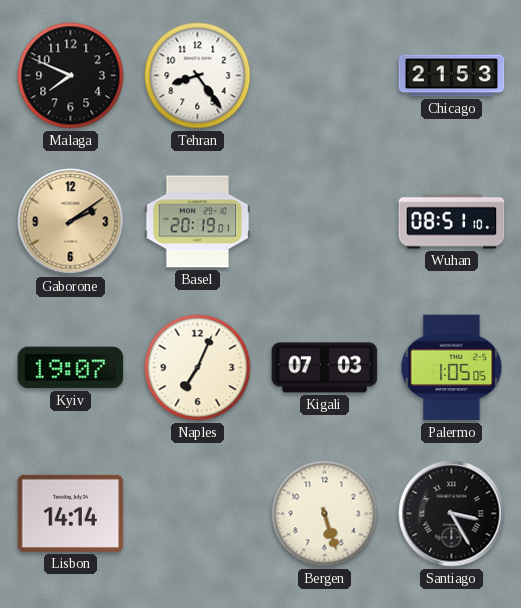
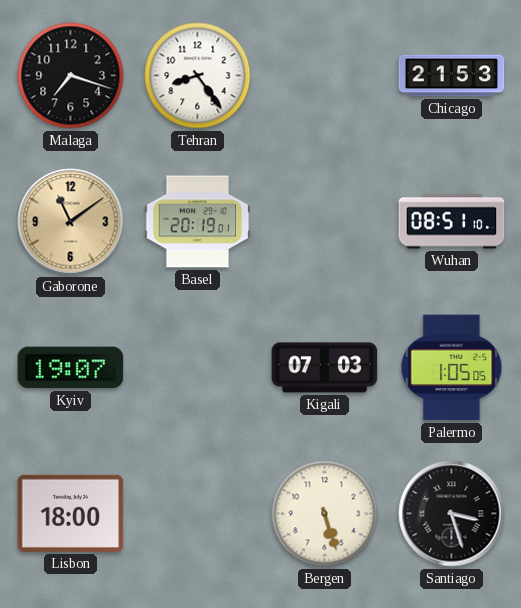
Malaga: 7:49 -> 7:18 (71, 76)
Gaborone: 2:09 -> 11:09 (71, 222)
Naples: 7:04 -> none (198, 368)
Lisbon: 14:14 -> 18:00 (71, 513)
Santiago: 3:25 -> 3:27 (452, 514)
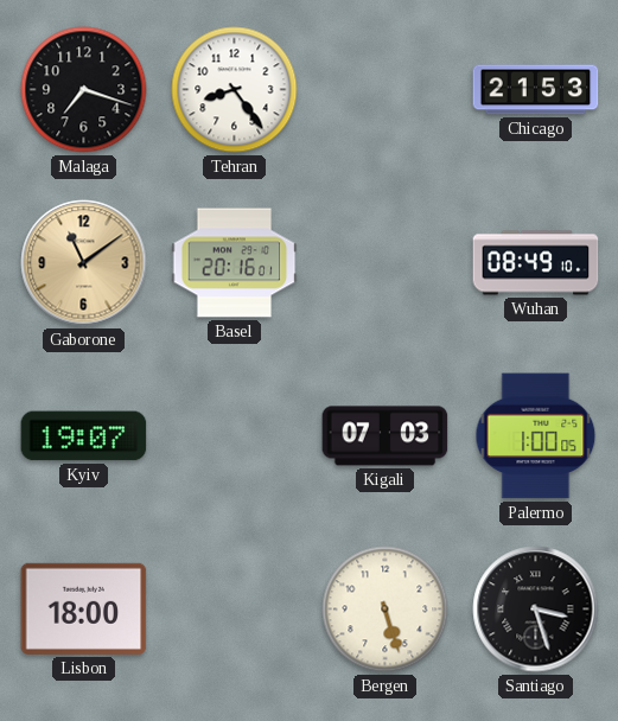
Basel: 20:19 -> 20:16 (235, 263)
Wuhan: 08:51 -> 08:49 (536, 263)
Palermo: 1:05 -> 1:00 (536, 436)
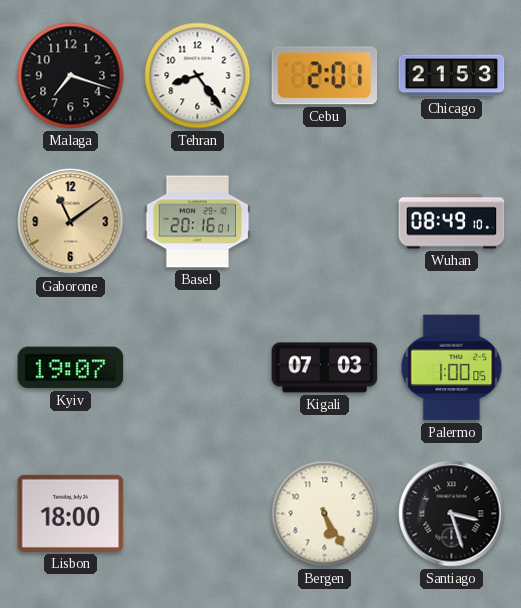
Cebu: none -> 2:01 (325, 76)
Bergen: 5:27 -> 5:25 (325, 514)
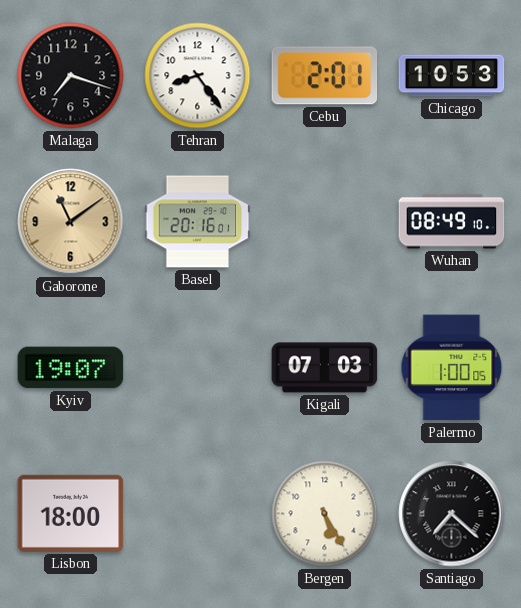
Chicago: 21:53 -> 10:53 (452, 76)
Santiago: 3:27 -> 7:22 (452, 514)
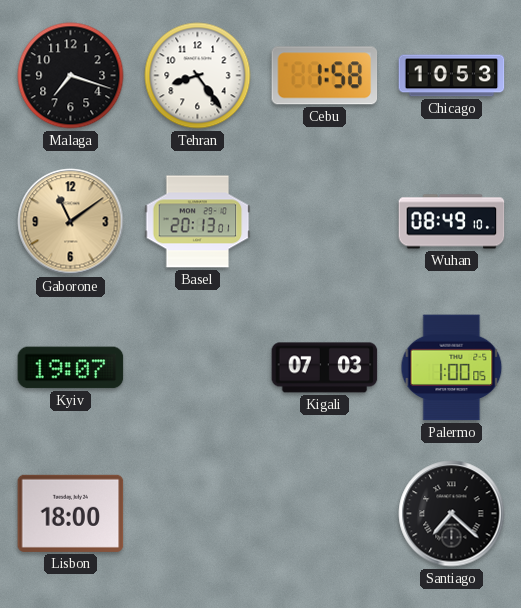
Cebu: 2:01 -> 1:58 (325, 76)
Basel: 20:16 -> 20:13 (198, 222)
Bergen: 5:25 -> none (325, 514)
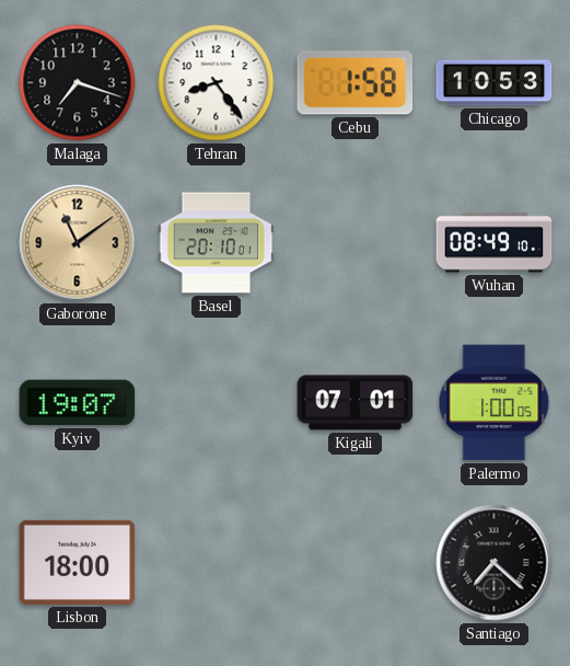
Basel: 20:13 -> 20:10 (217, 243)
Kigali: 07:03 -> 07:01 (356, 403)
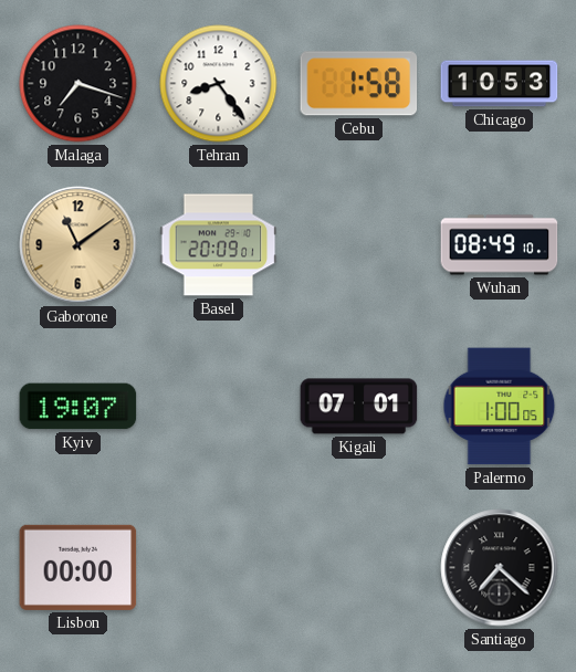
Basel: 20:10 -> 20:09 (219, 245)
Lisbon: 18:00 -> 00:00 (78, 567)
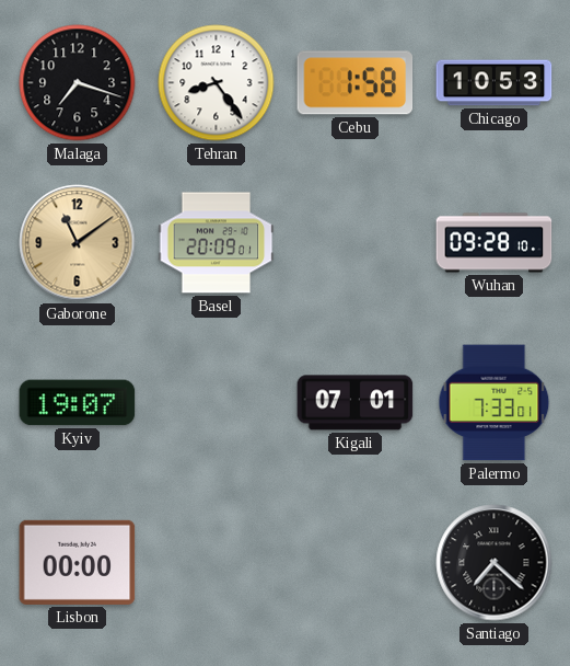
Wuhan: 08:49 -> 09:28 (495, 243)
Palermo: 1:00 -> 7:33 (495, 403)
